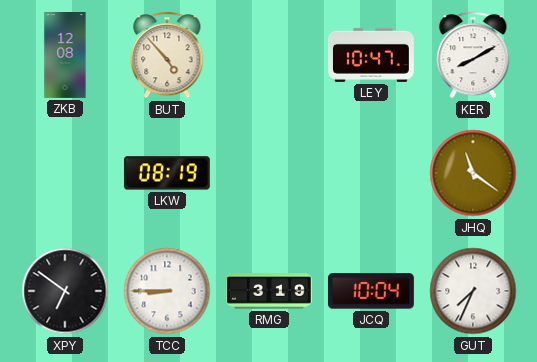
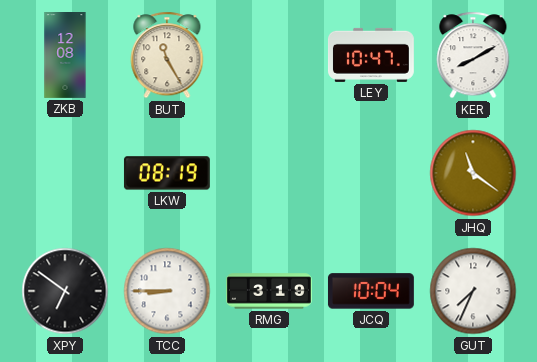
BUT: 4:53 -> 11:25 (167, 55)
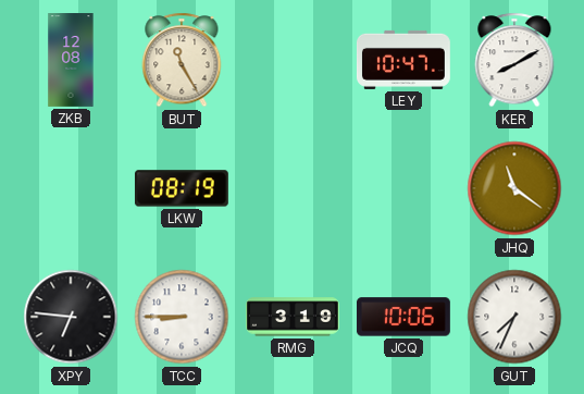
XPY: 6:51 -> 6:46 (71, 317)
JCQ: 10:04 -> 10:06 (403, 317)
